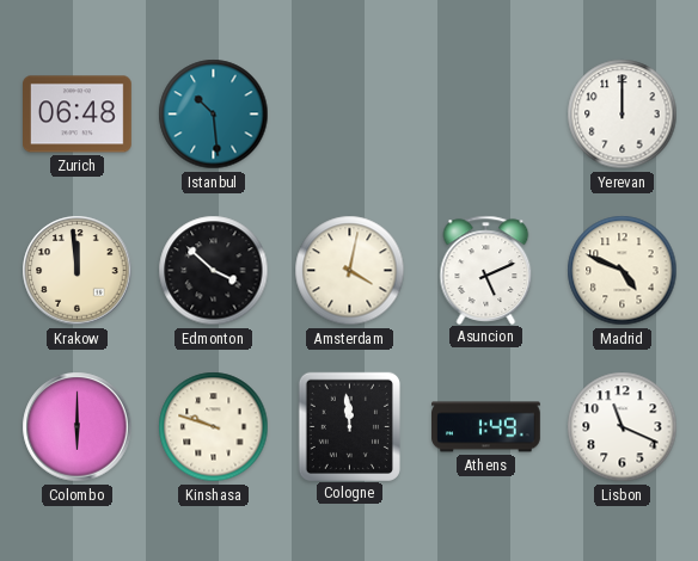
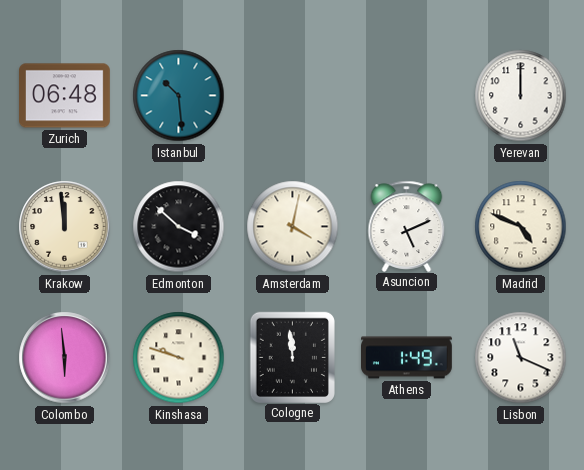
Colombo: 6:00 -> 5:59 (65, 358)
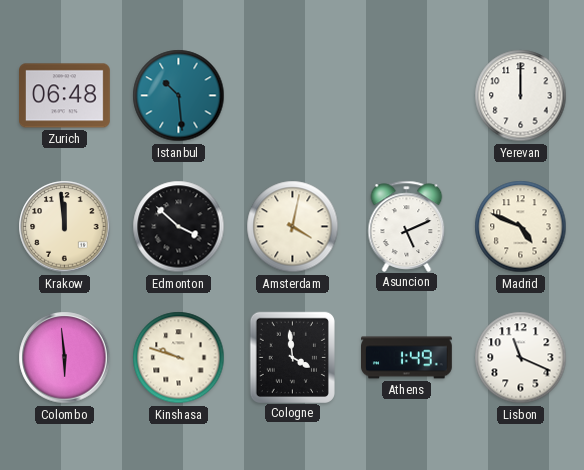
Cologne: 11:59 -> 3:59 (292, 357)
